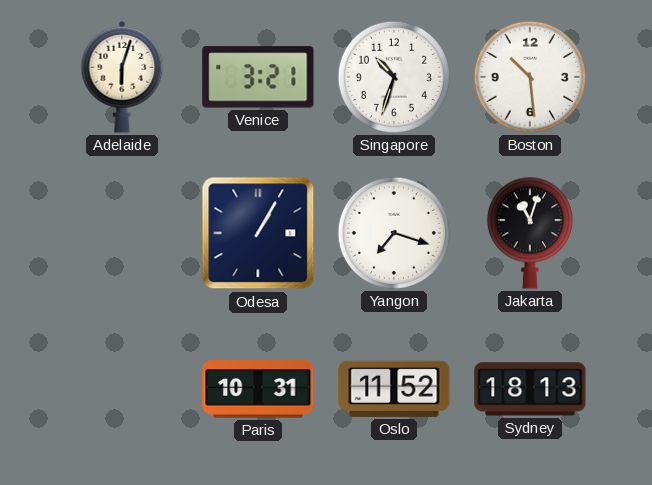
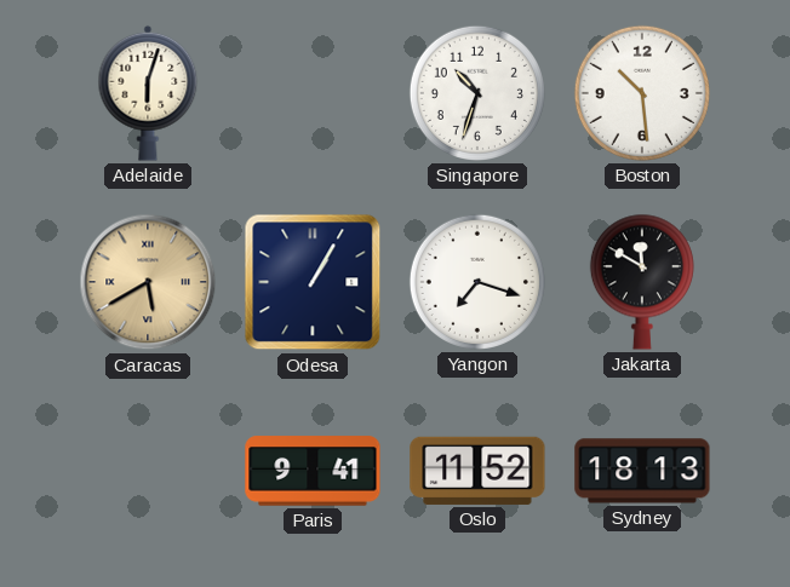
Venice: 3:21 -> none (258, 77)
Caracas: none -> 5:40 (148, 282)
Jakarta: 11:03 -> 11:50 (642, 282)
Paris: 10:31 -> 9:41 (313, 471)
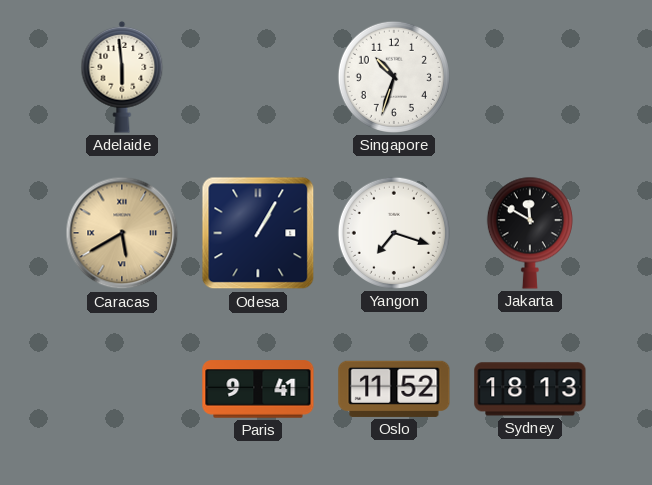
Adelaide: 6:03 -> 5:59 (122, 77)
Boston: 10:29 -> none (642, 93)
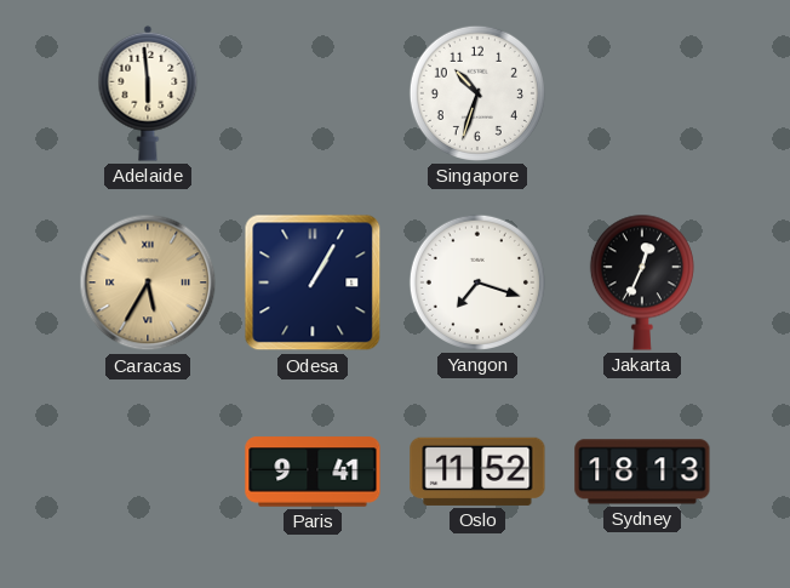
Caracas: 5:40 -> 5:35 (148, 282)
Jakarta: 11:50 -> 12:34 (642, 282)
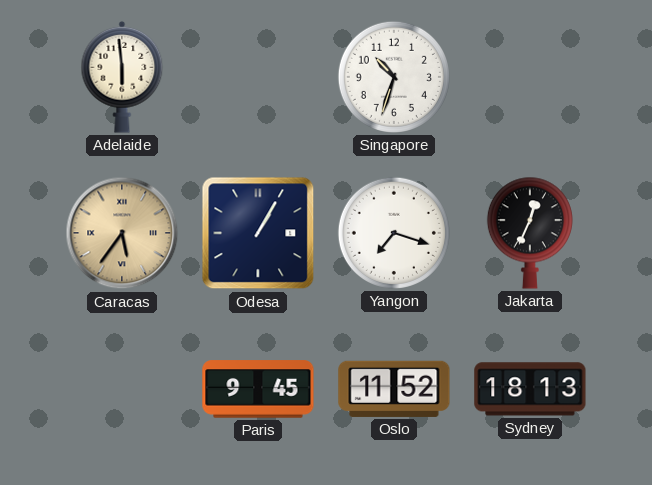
Caracas: 5:35 -> 5:36 (122, 233)
Paris: 9:41 -> 9:45 (258, 389)
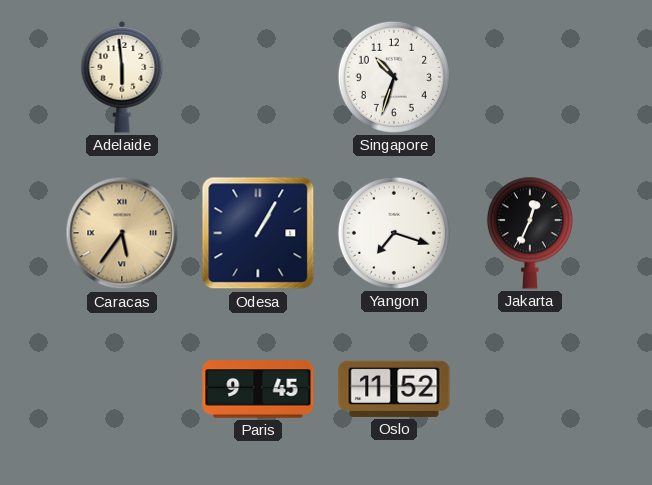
Sydney: 18:13 -> none (530, 389)
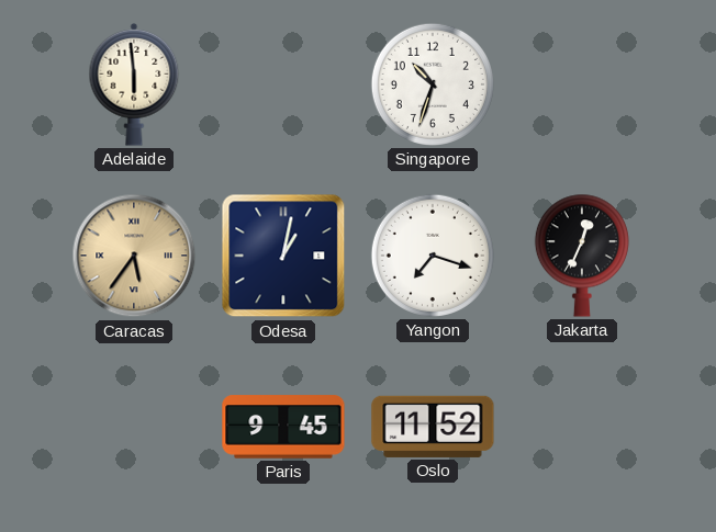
Odesa: 1:05 -> 1:02 (283, 256)
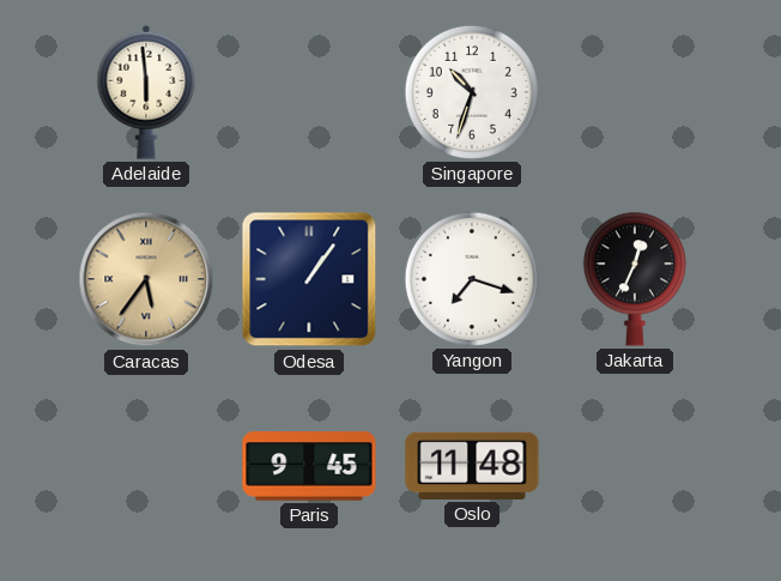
Odesa: 1:02 -> 1:06 (309, 279)
Oslo: 11:52 -> 11:48 (472, 466)
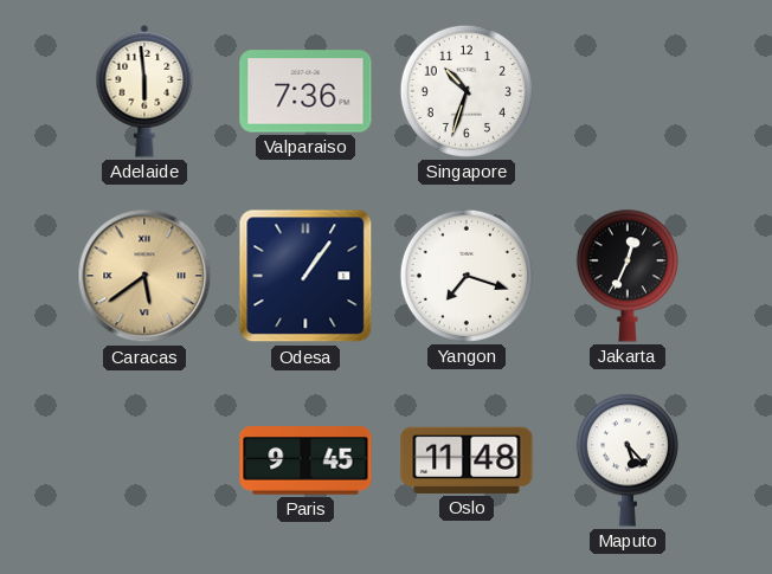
Valparaiso: none -> 7:36 (305, 91)
Caracas: 5:36 -> 5:39 (144, 276)
Maputo: none -> 5:23 (628, 460)
